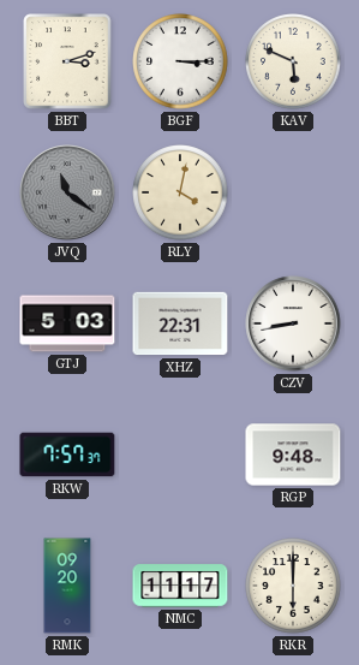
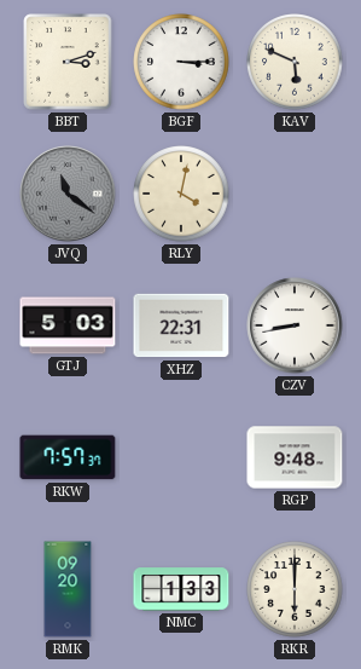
NMC: 11:17 -> 1:33 (181, 589)
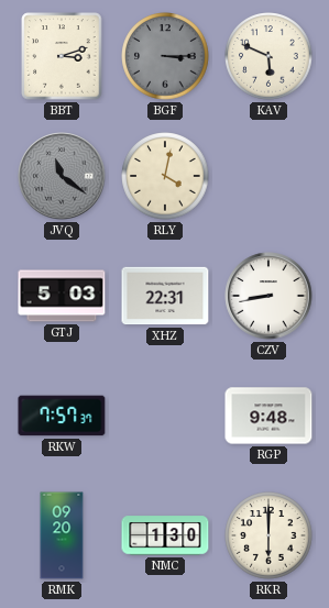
BGF dial: white -> grey (165, 56)
NMC: 1:33 -> 1:30 (165, 535)
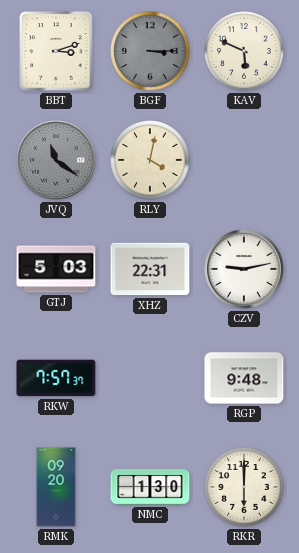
CZV: 8:43 -> 9:13 (244, 269)
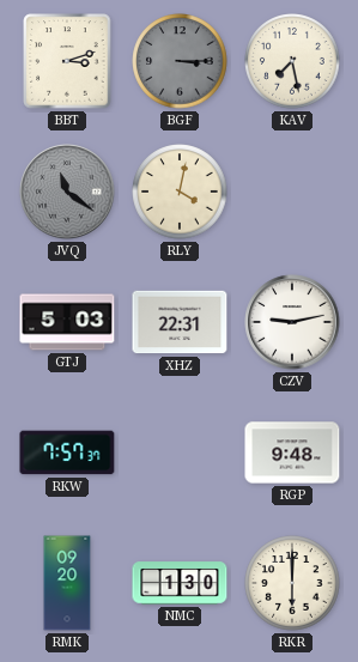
KAV: 5:49 -> 7:28 (292, 61)
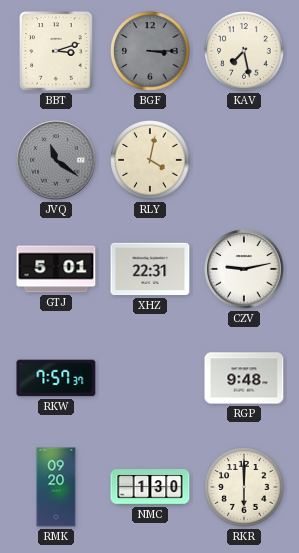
GTJ: 5:03 -> 5:01 (56, 269)
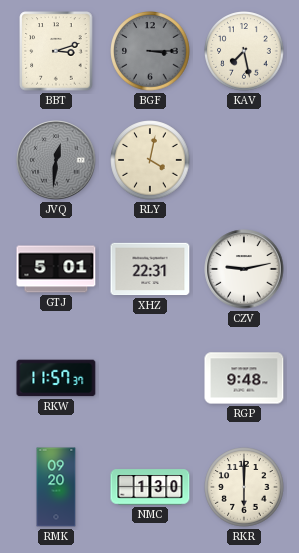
JVQ: 11:21 -> 12:31 (56, 160)
RKW: 7:57 -> 11:57 (56, 378)
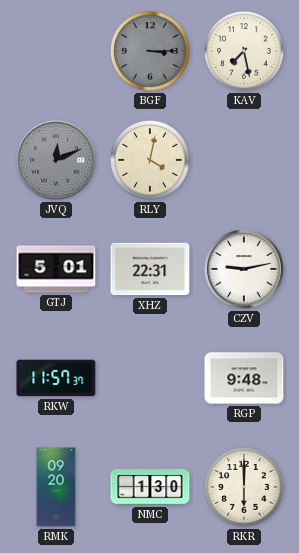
BBT: 3:12 -> none (56, 51)
JVQ: 12:31 -> 12:11 (56, 160)
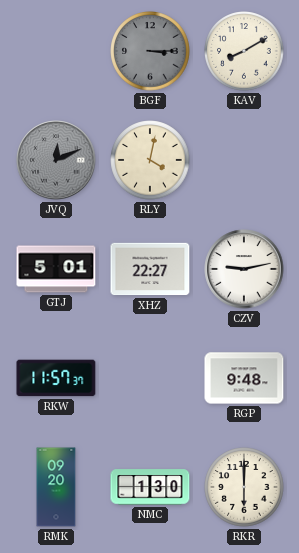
KAV: 7:28 -> 8:10 (244, 51)
XHZ: 22:31 -> 22:27 (150, 269)
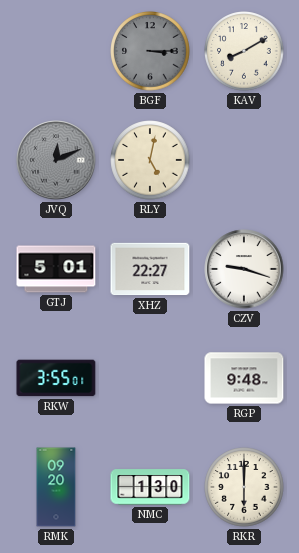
RLY: 4:02 -> 5:02 (150, 160)
CZV: 9:13 -> 9:18 (244, 269)
RKW: 11:57 -> 3:55 (56, 378)
